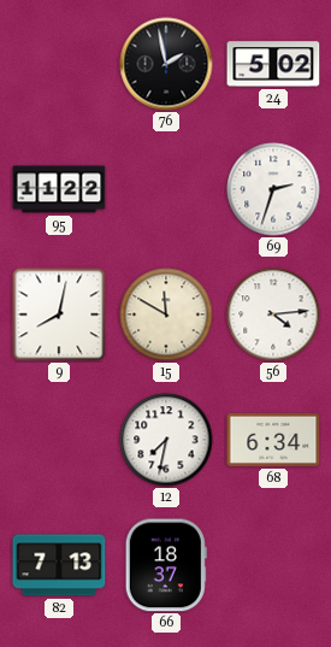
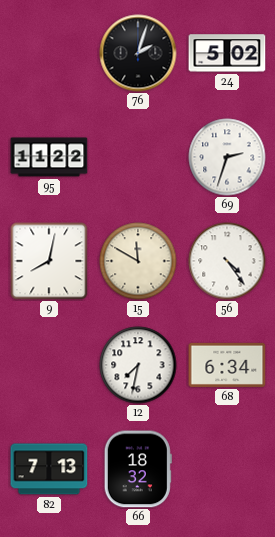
76: 1:58 -> 2:03 (138, 53)
56: 4:14 -> 4:24 (227, 261)
66: 18:37 -> 18:32 (138, 469)
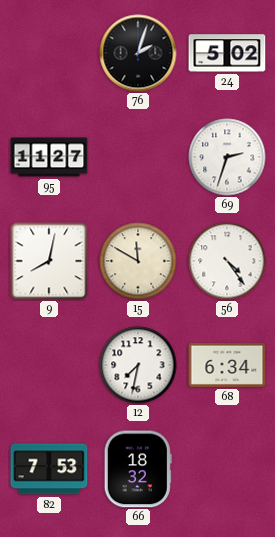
95: 11:22 -> 11:27 (49, 157)
82: 7:13 -> 7:53 (49, 469)
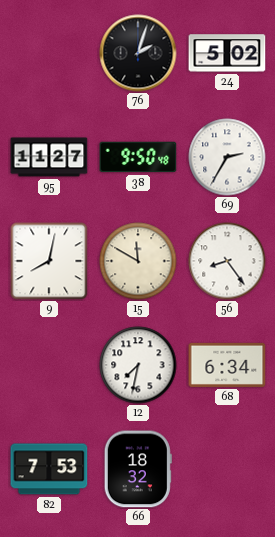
38: none -> 9:50 (138, 157)
69: 2:33 -> 2:35 (227, 157)
56: 4:24 -> 8:24 (227, 261)
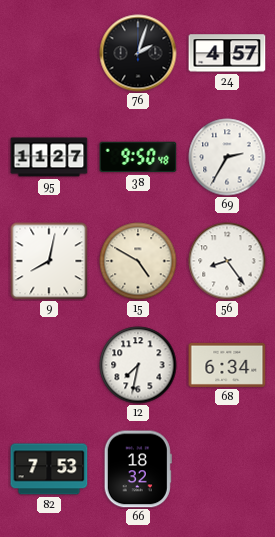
24: 5:02 -> 4:57 (227, 53)
15: 11:50 -> 4:50 (138, 261)
